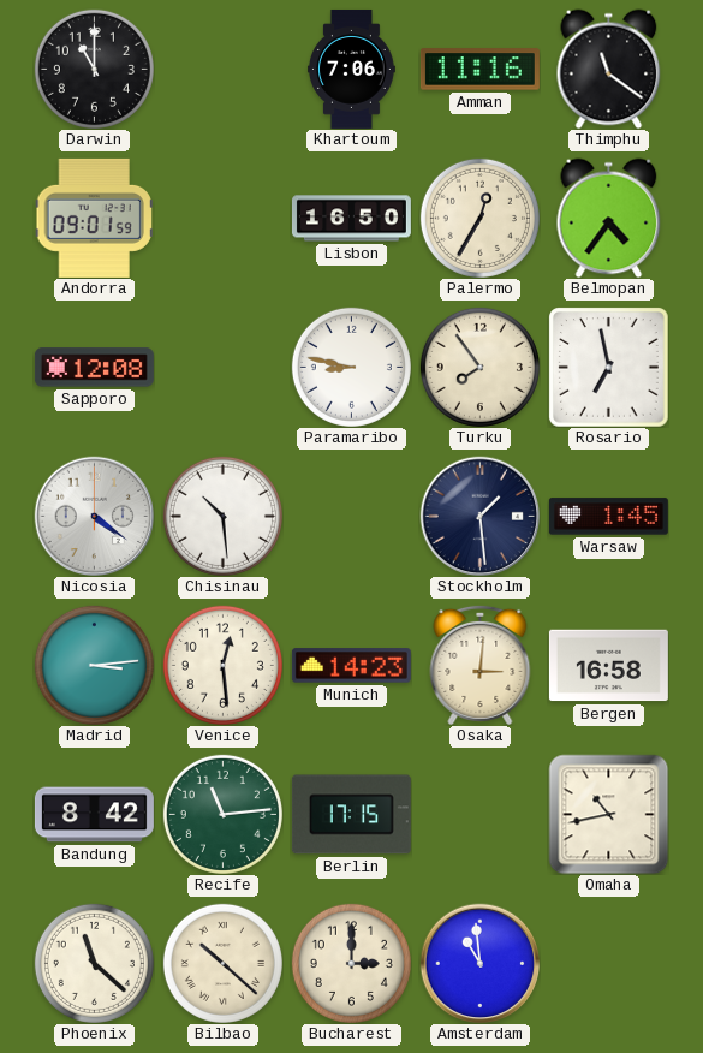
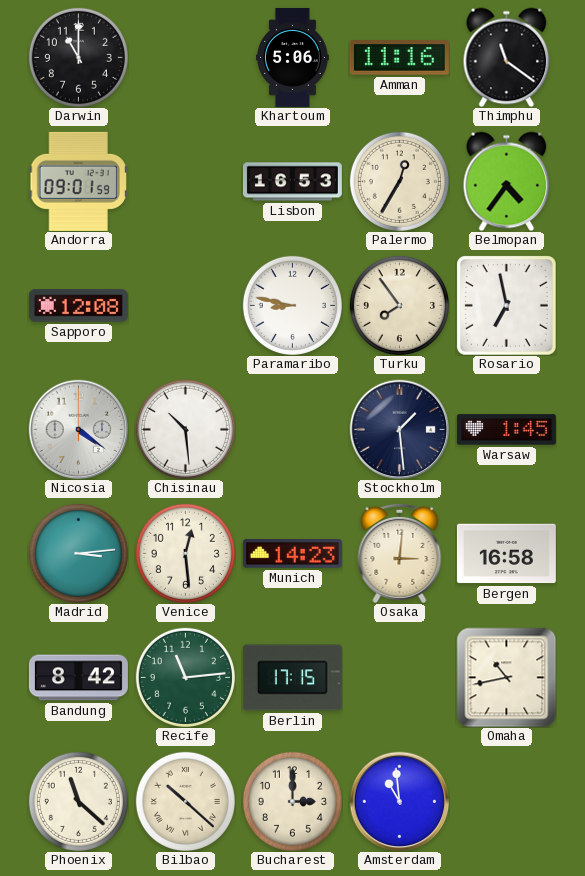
Khartoum: 7:06 -> 5:06 (292, 57)
Lisbon: 16:50 -> 16:53 (292, 182)
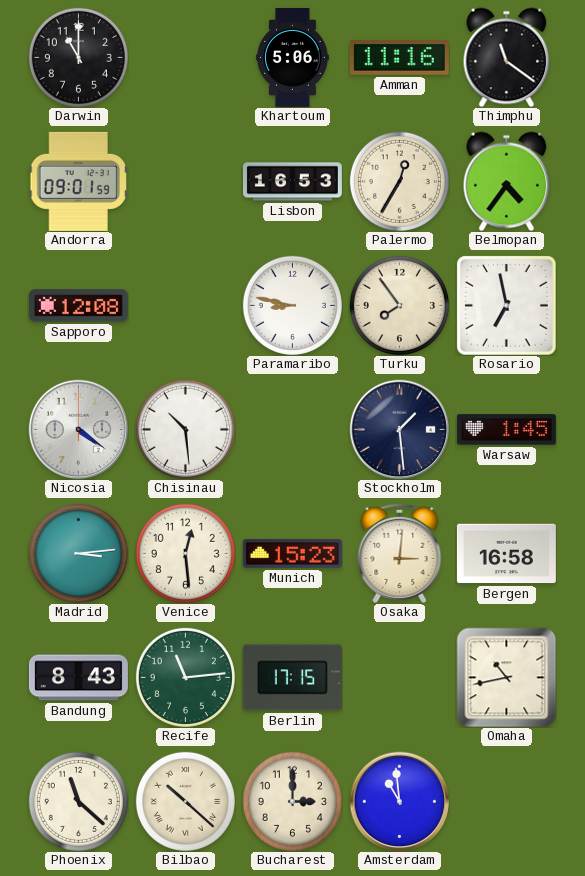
Munich: 14:23 -> 15:23 (292, 554)
Bandung: 8:42 -> 8:43 (78, 678)
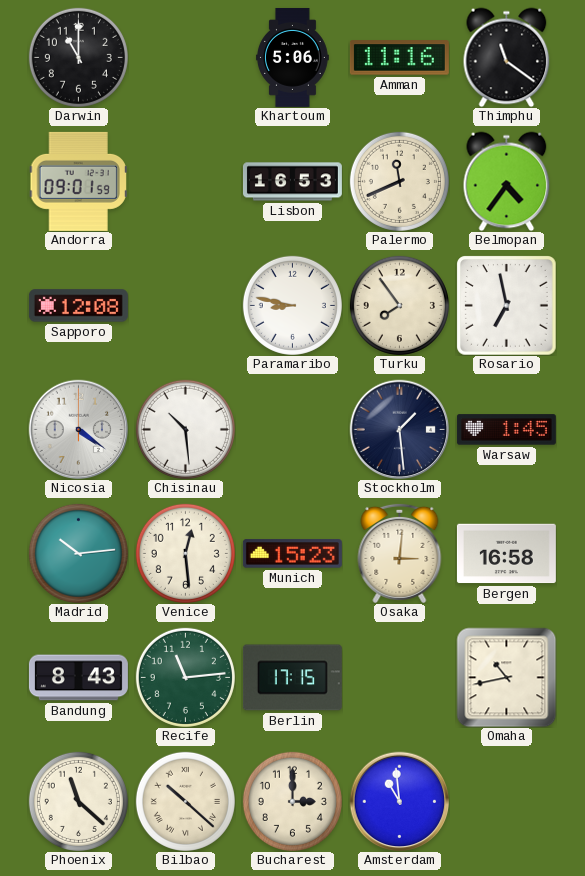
Palermo: 12:35 -> 11:41 (399, 181)
Madrid: 3:14 -> 10:14 (78, 553)
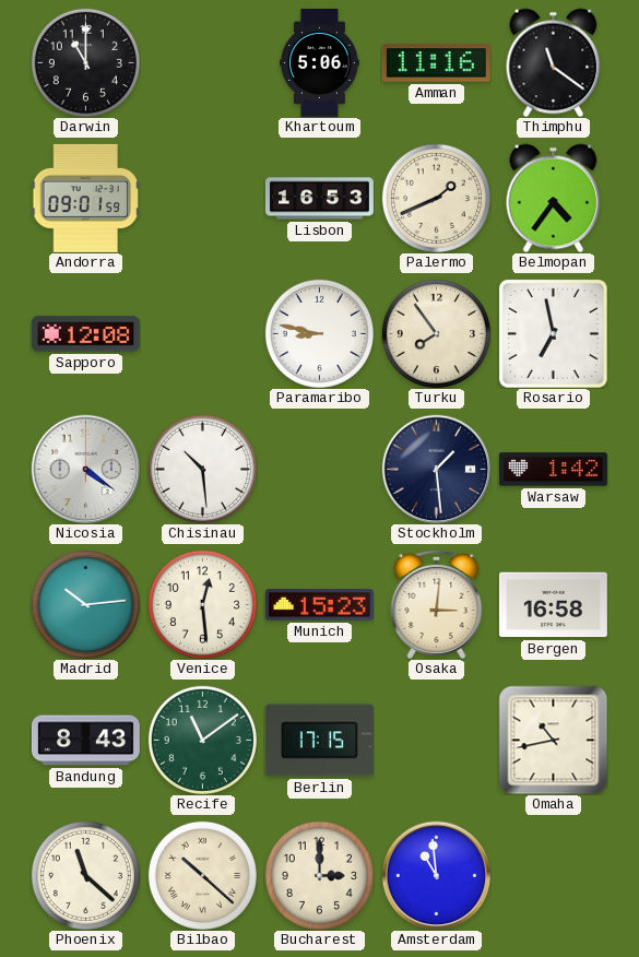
Palermo: 11:41 -> 1:41 (436, 198)
Warsaw: 1:45 -> 1:42 (553, 470)
Recife: 11:14 -> 11:09 (202, 740)
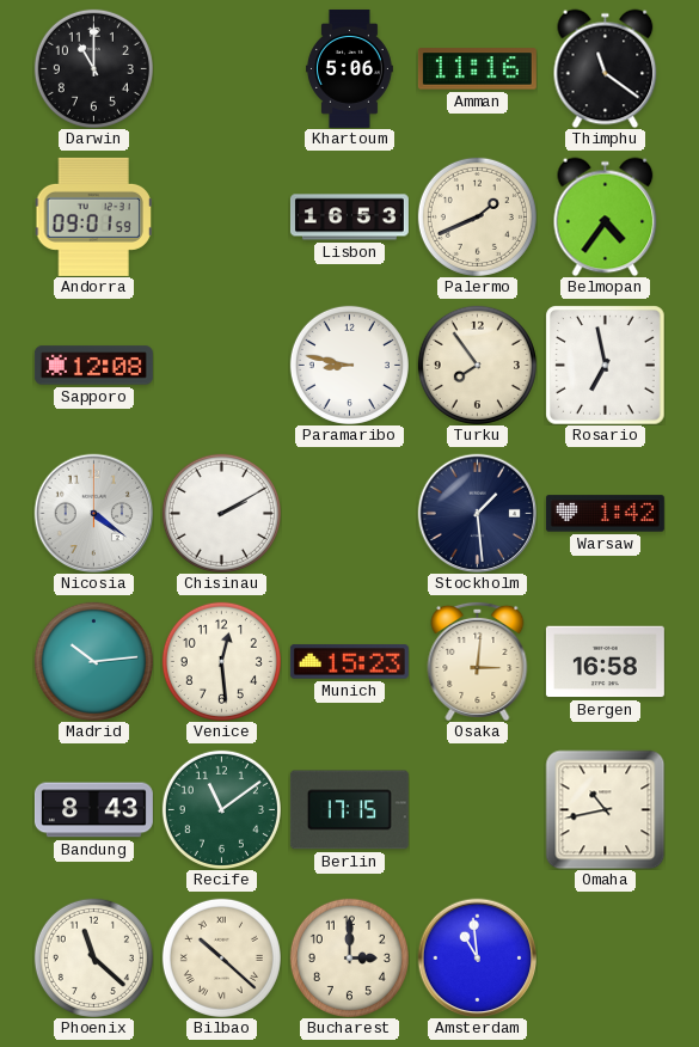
Chisinau: 10:29 -> 2:10 (221, 513)
